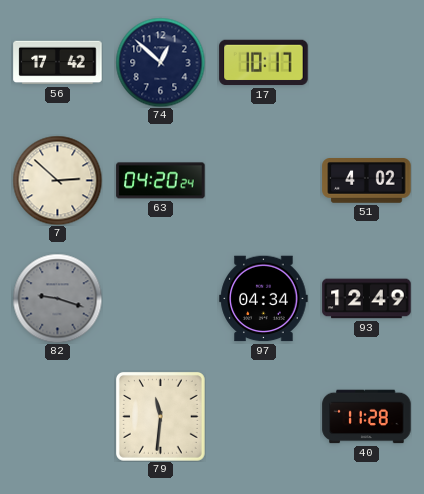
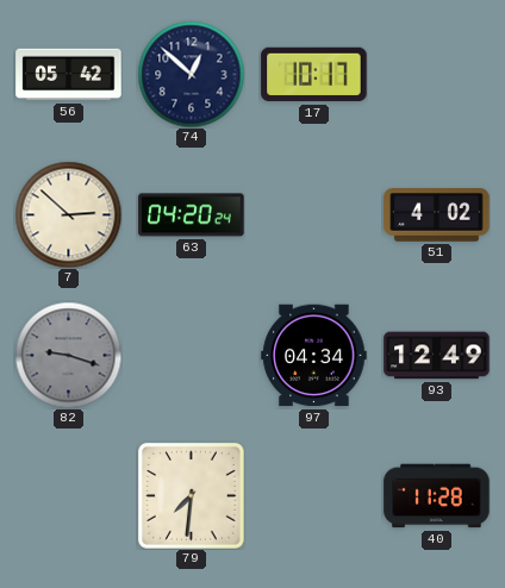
56: 17:42 -> 05:42 (69, 75)
79: 11:31 -> 7:31 (191, 495)
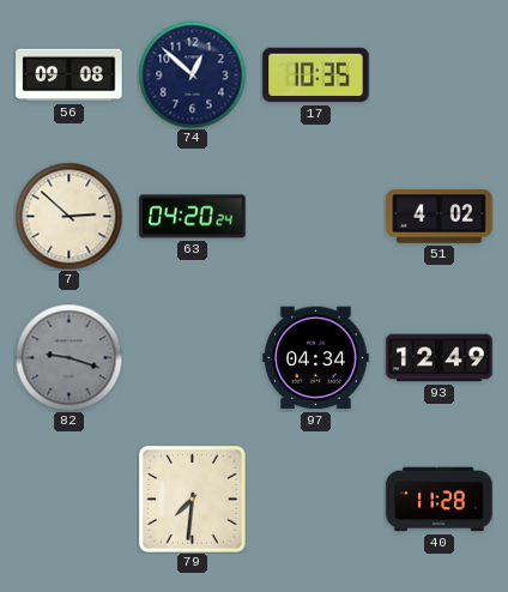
56: 05:42 -> 09:08 (69, 75)
17: 10:17 -> 10:35 (316, 75)
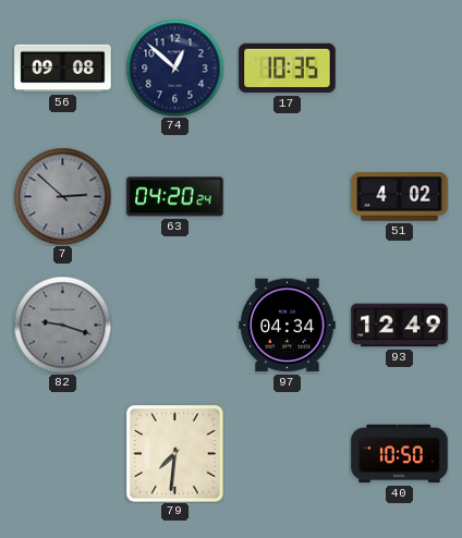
7 dial: cream -> grey (62, 196)
40: 11:28 -> 10:50 (400, 454)
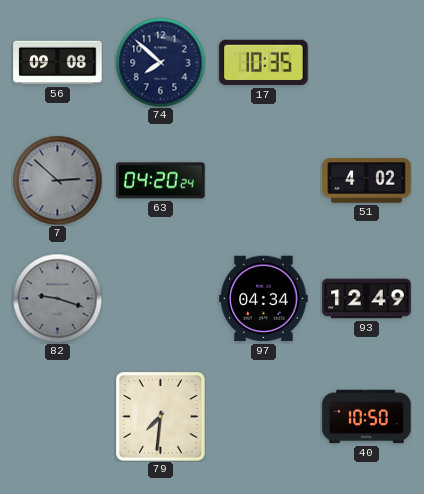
74: 12:52 -> 7:52 (160, 62)
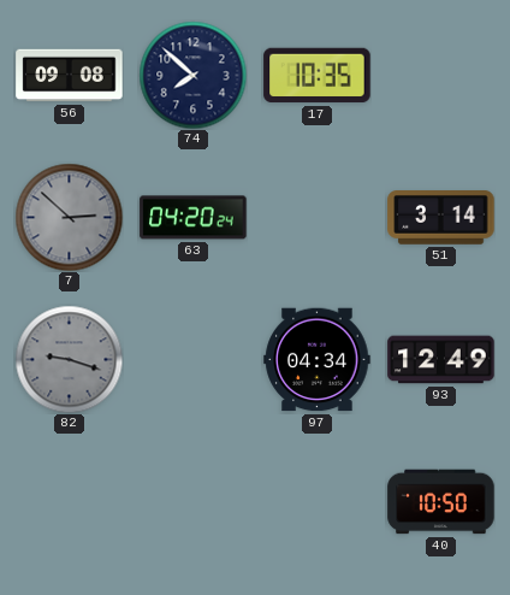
51: 4:02 -> 3:14 (441, 218)
79: 7:31 -> none (160, 416)
